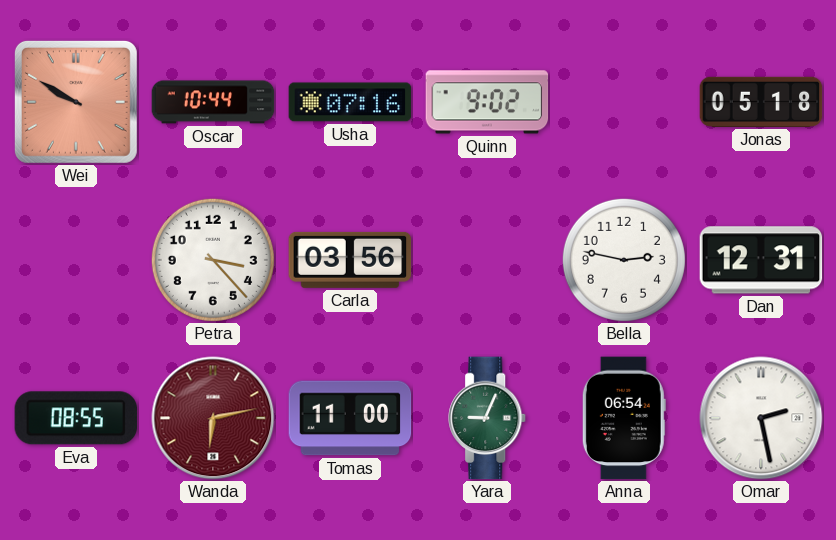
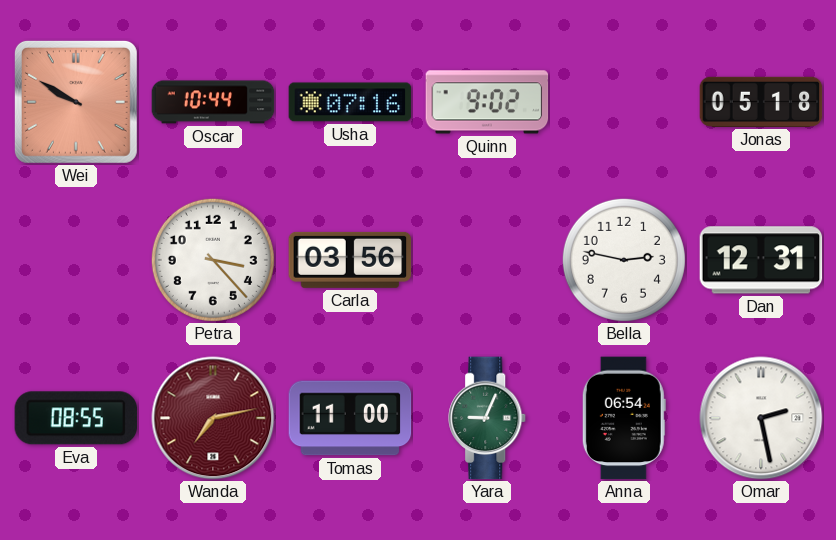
Wanda: 6:13 -> 7:13 (213, 418)
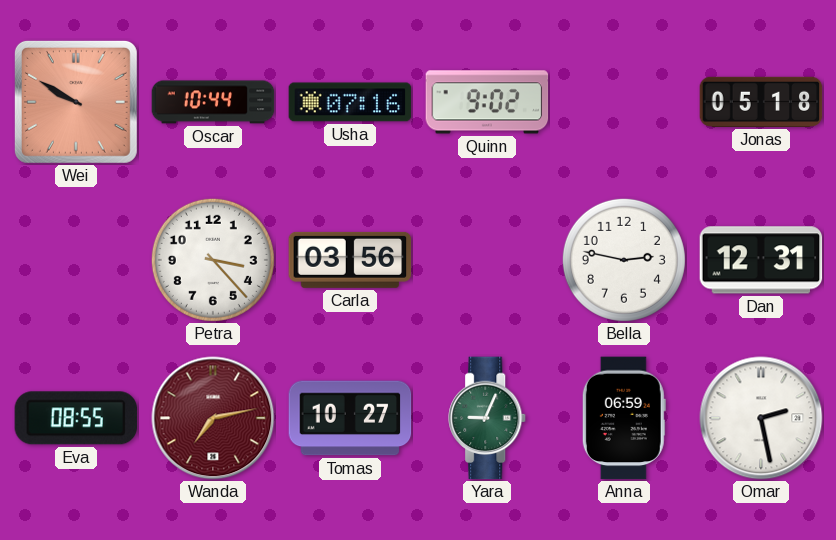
Tomas: 11:00 -> 10:27 (350, 418)
Anna: 06:54 -> 06:59 (624, 418)
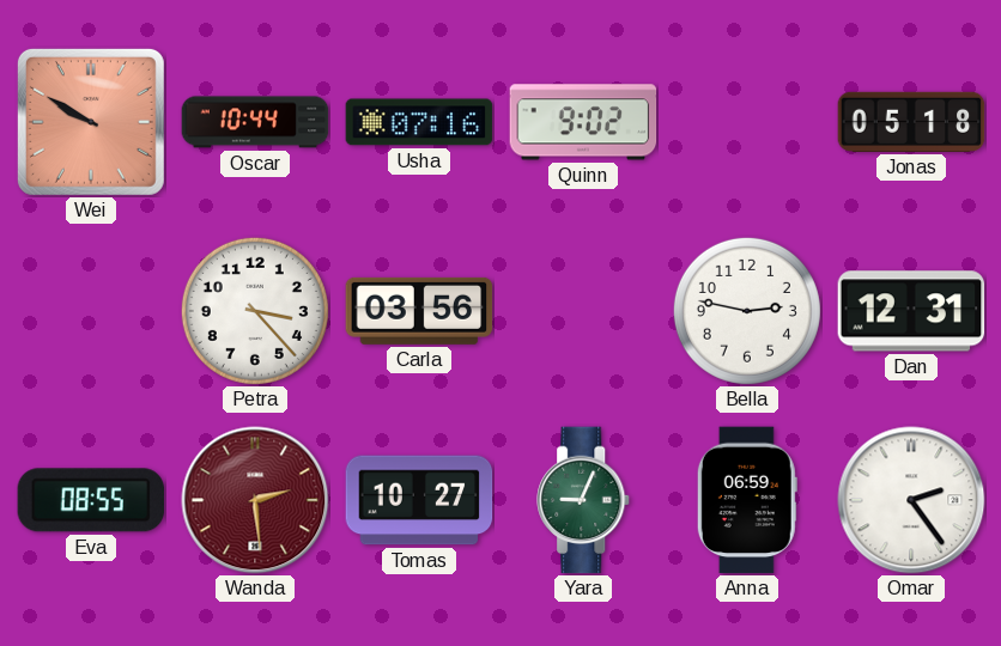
Wanda: 7:13 -> 2:29 (255, 500)
Omar: 2:28 -> 2:24 (911, 500)
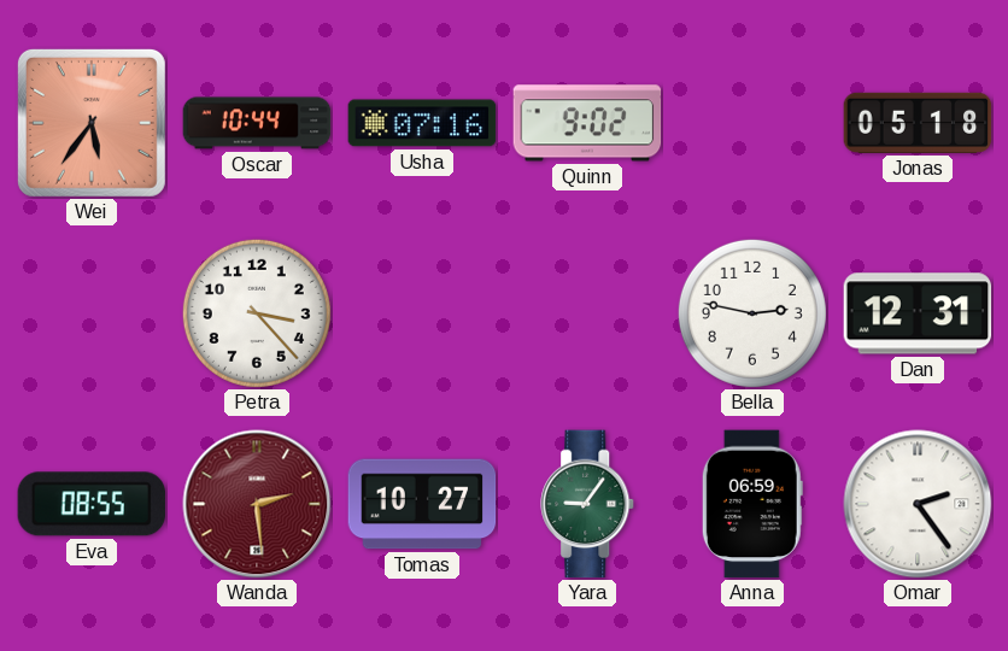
Wei: 9:50 -> 5:36 (92, 123)
Carla: 03:56 -> none (419, 311)
Yara: 9:04 -> 9:06 (588, 504)
